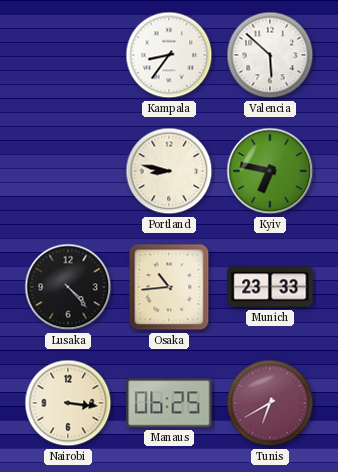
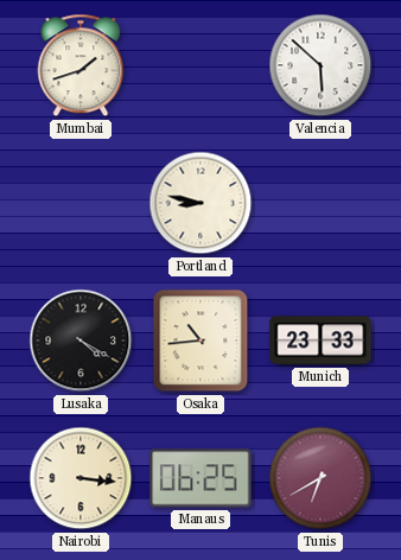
Mumbai: none -> 1:42 (81, 65)
Kampala: 8:36 -> none (169, 55)
Kyiv: 6:47 -> none (270, 171)
Lusaka: 4:23 -> 4:20 (81, 341)
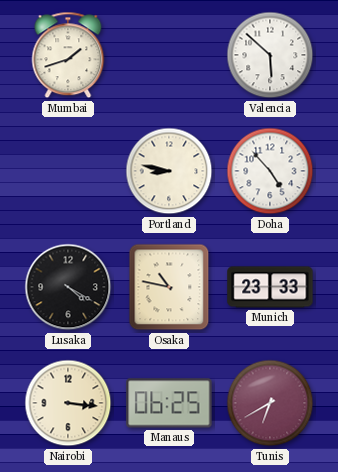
Doha: none -> 4:53 (270, 171)
Osaka: 10:44 -> 10:47 (169, 287)
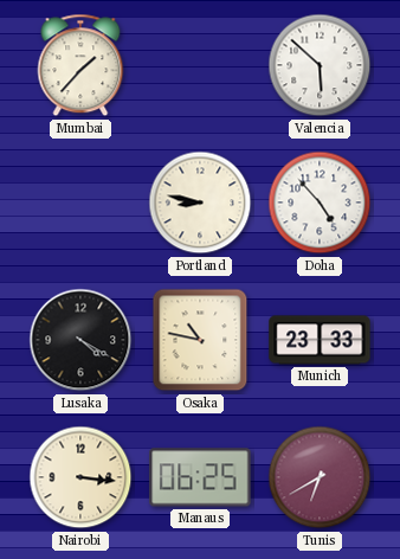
Mumbai: 1:42 -> 1:37 (80, 65)
